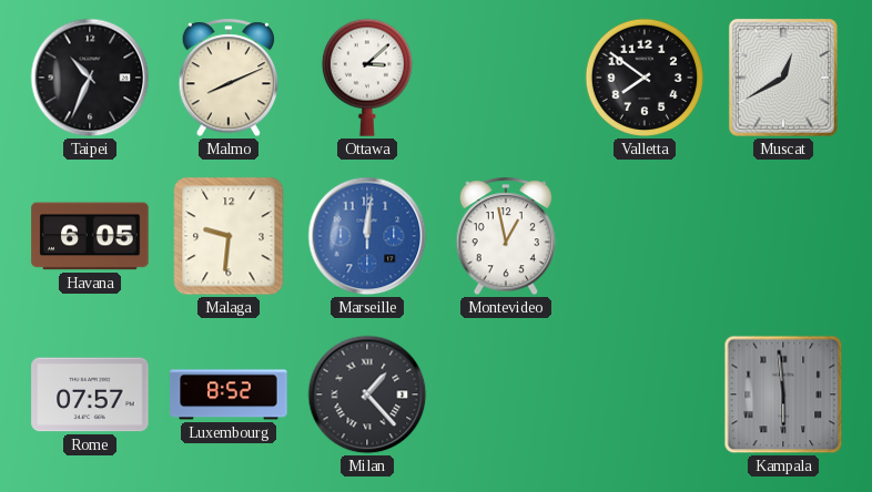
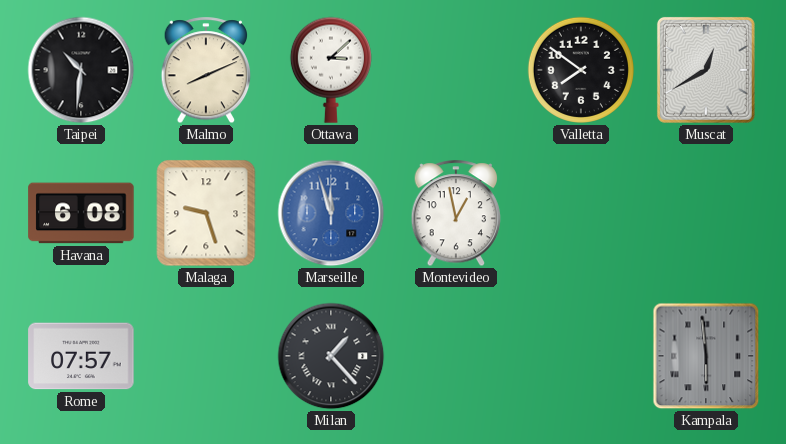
Taipei: 10:34 -> 10:31 (81, 70)
Havana: 6:05 -> 6:08 (81, 213)
Malaga: 9:31 -> 9:27 (206, 213)
Marseille: 12:01 -> 11:57 (331, 213)
Luxembourg: 8:52 -> none (229, 394)
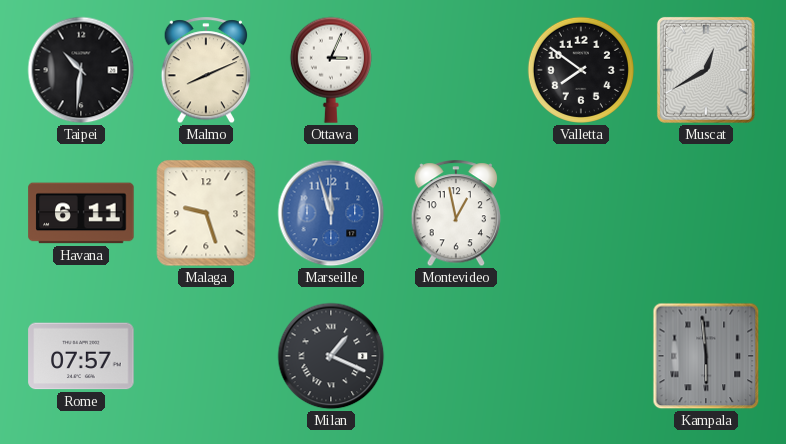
Ottawa: 3:08 -> 3:04 (331, 70)
Havana: 6:08 -> 6:11 (81, 213)
Milan: 1:23 -> 1:19 (331, 356)
